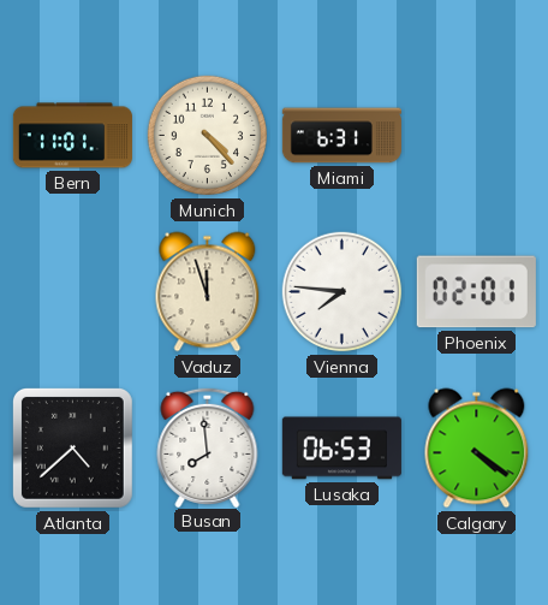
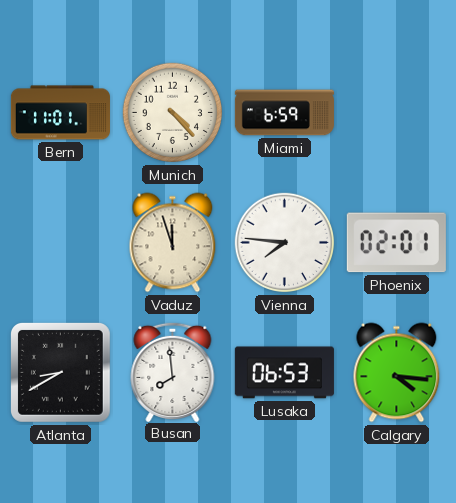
Miami: 6:31 -> 6:59 (284, 113)
Atlanta: 4:38 -> 8:40 (60, 372)
Calgary: 4:21 -> 4:16 (397, 373)
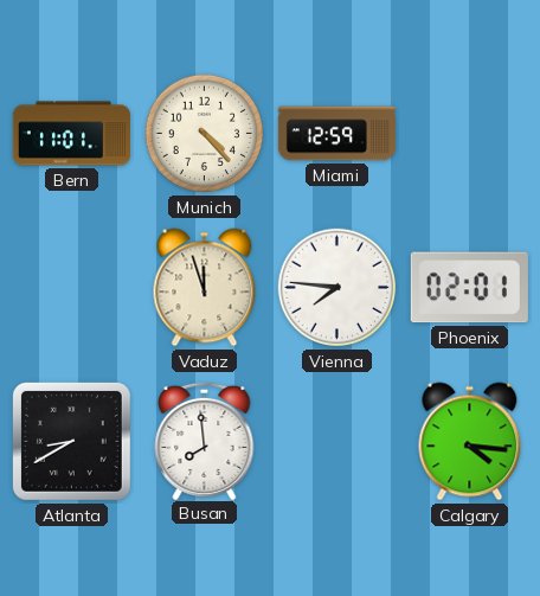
Miami: 6:59 -> 12:59 (336, 134)
Lusaka: 06:53 -> none (284, 373)
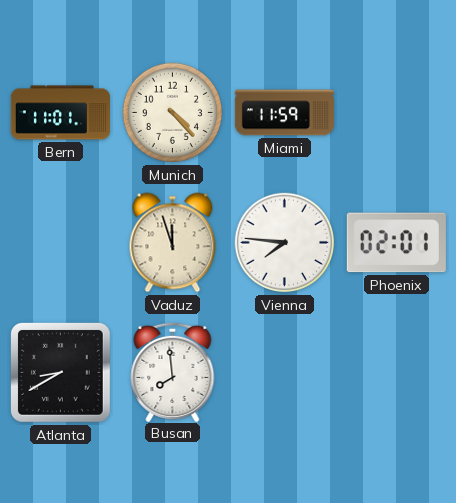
Miami: 12:59 -> 11:59 (284, 113)
Calgary: 4:16 -> none (470, 442)
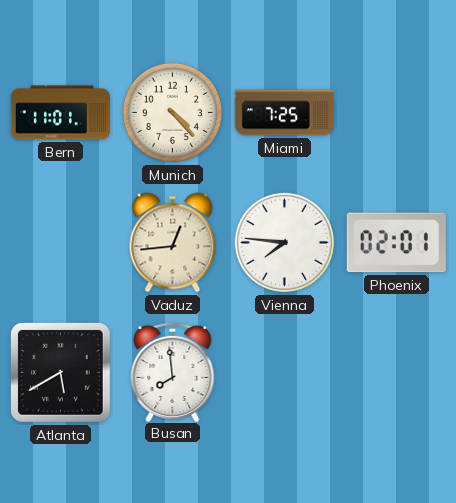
Miami: 11:59 -> 7:25 (284, 113)
Vaduz: 11:57 -> 12:44 (173, 243)
Atlanta: 8:40 -> 5:40 (60, 372)
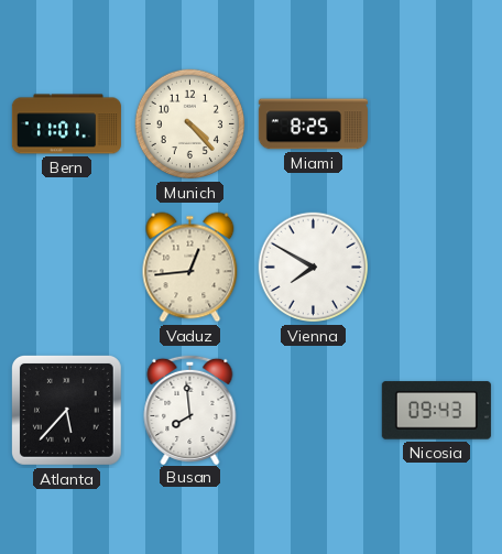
Miami: 7:25 -> 8:25 (313, 124)
Vienna: 7:46 -> 7:50 (314, 268)
Phoenix: 02:01 -> none (396, 243)
Atlanta: 5:40 -> 5:37 (66, 410)
Nicosia: none -> 09:43 (436, 411)
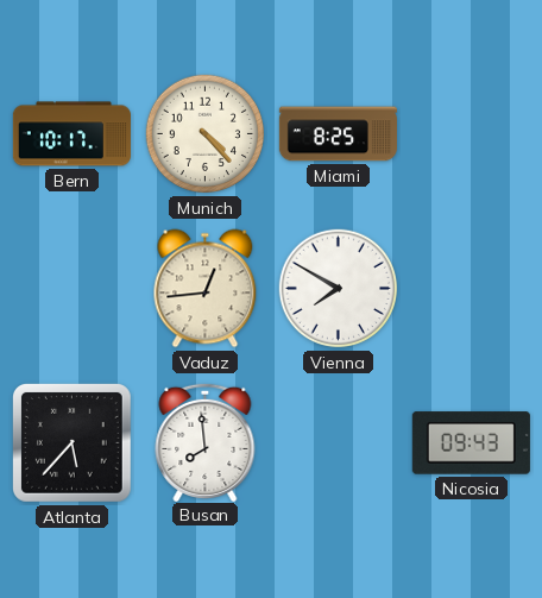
Bern: 11:01 -> 10:17 (71, 134)
